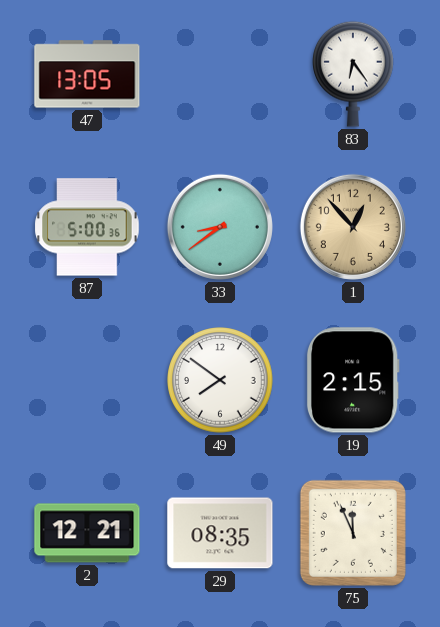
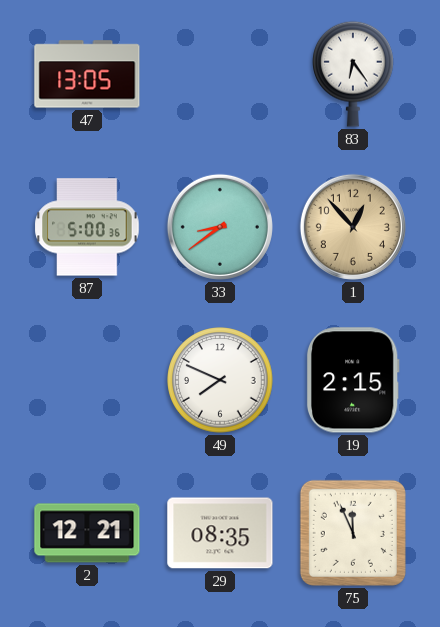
49: 7:51 -> 7:49 (220, 380)
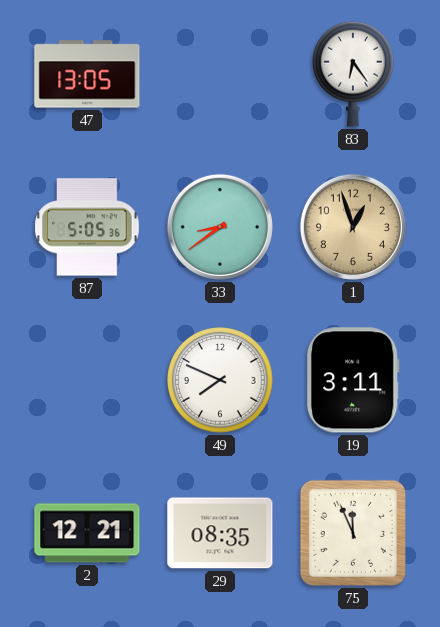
87: 5:00 -> 5:05 (87, 227)
1: 12:53 -> 12:57 (353, 227)
19: 2:15 -> 3:11 (353, 380)
